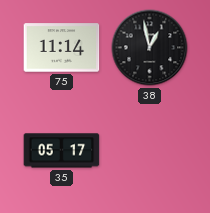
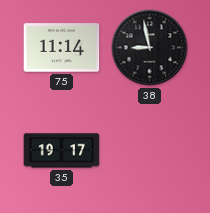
38: 12:58 -> 8:58 (150, 48)
35: 05:17 -> 19:17 (62, 151)
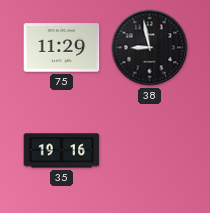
75: 11:14 -> 11:29 (62, 48)
35: 19:17 -> 19:16 (62, 151)
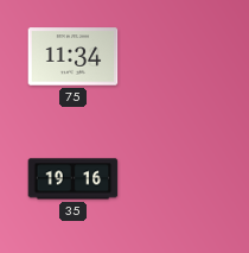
75: 11:29 -> 11:34 (74, 57)
38: 8:58 -> none (150, 48)
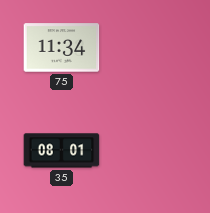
35: 19:16 -> 08:01 (62, 151)
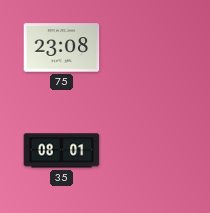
75: 11:34 -> 23:08 (62, 48)
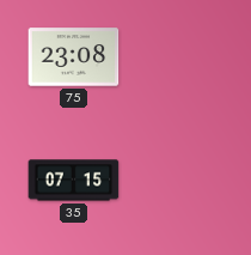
35: 08:01 -> 07:15 (74, 181)
